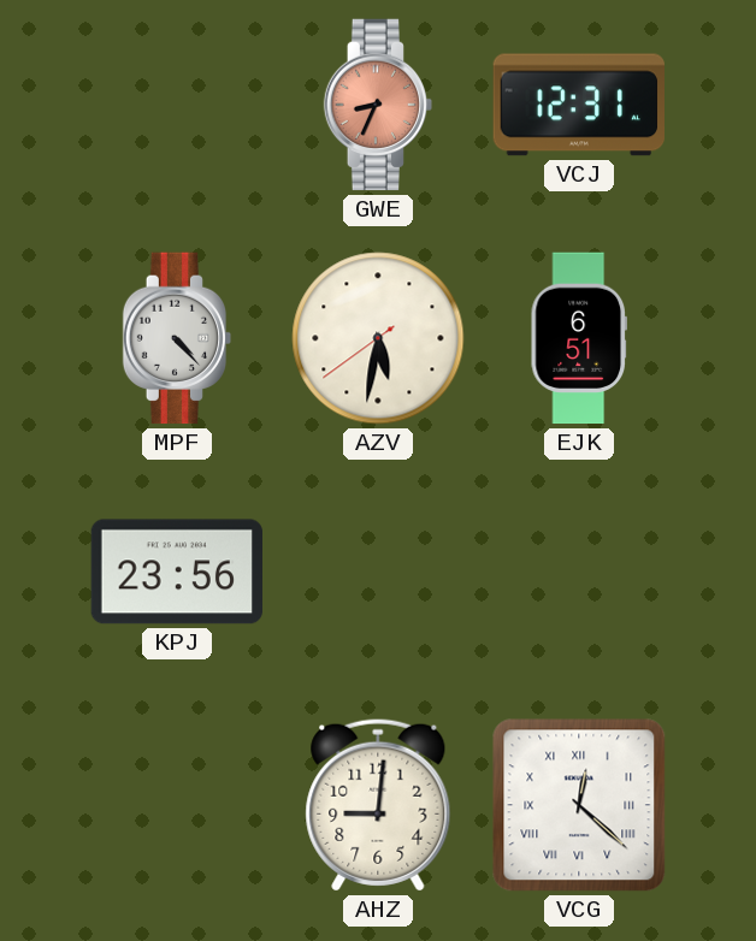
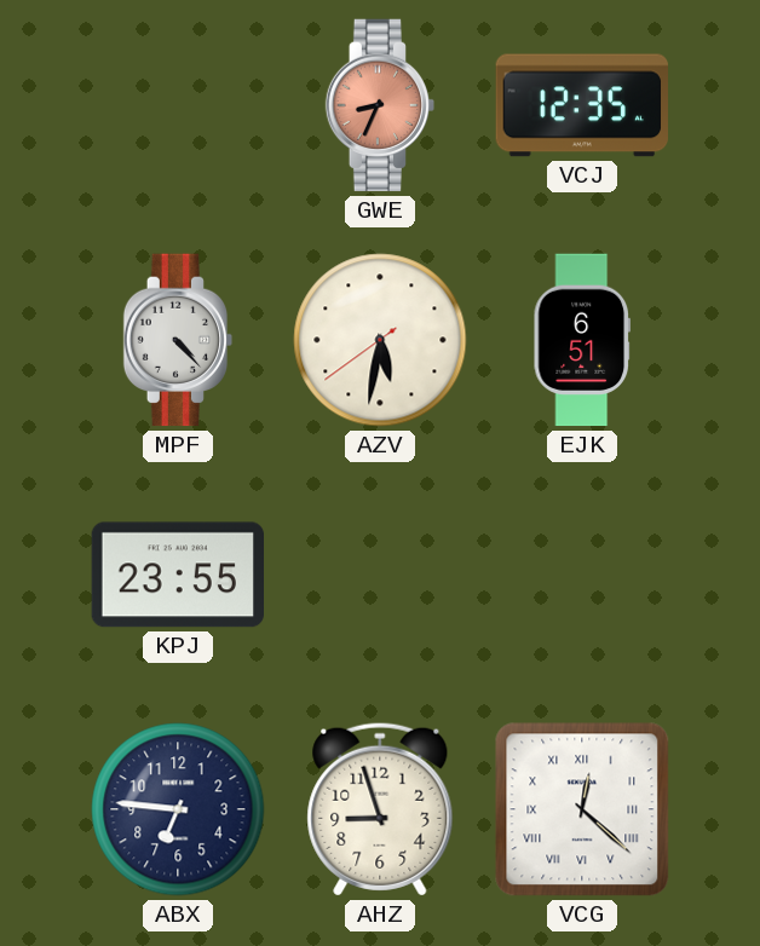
VCJ: 12:31 -> 12:35 (582, 105)
KPJ: 23:56 -> 23:55 (177, 575)
ABX: none -> 6:46 (178, 809)
AHZ: 9:01 -> 8:57 (380, 809)
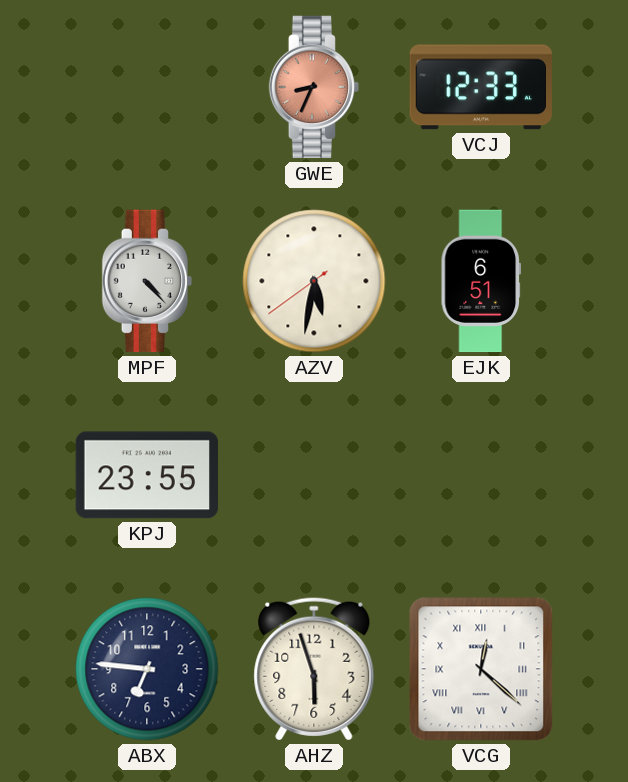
VCJ: 12:35 -> 12:33 (481, 87)
AHZ: 8:57 -> 5:57 (314, 669)
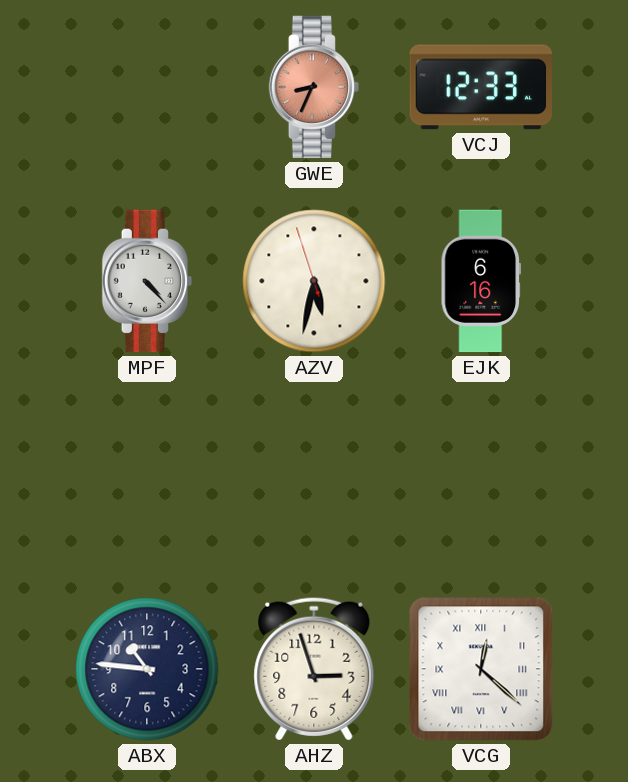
AZV: 5:31:39 -> 5:31:57 (314, 281)
EJK: 6:51 -> 6:16 (480, 281)
KPJ: 23:55 -> none (146, 475)
ABX: 6:46 -> 10:46 (147, 669)
AHZ: 5:57 -> 2:57 (314, 669)
